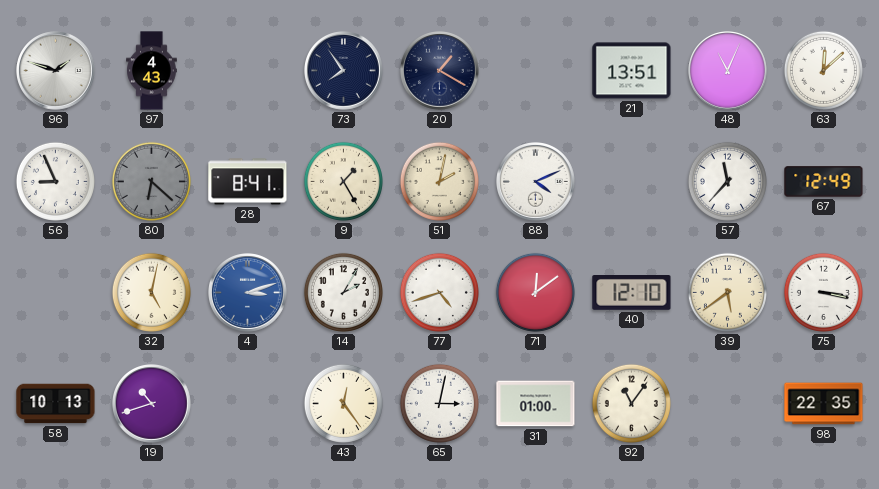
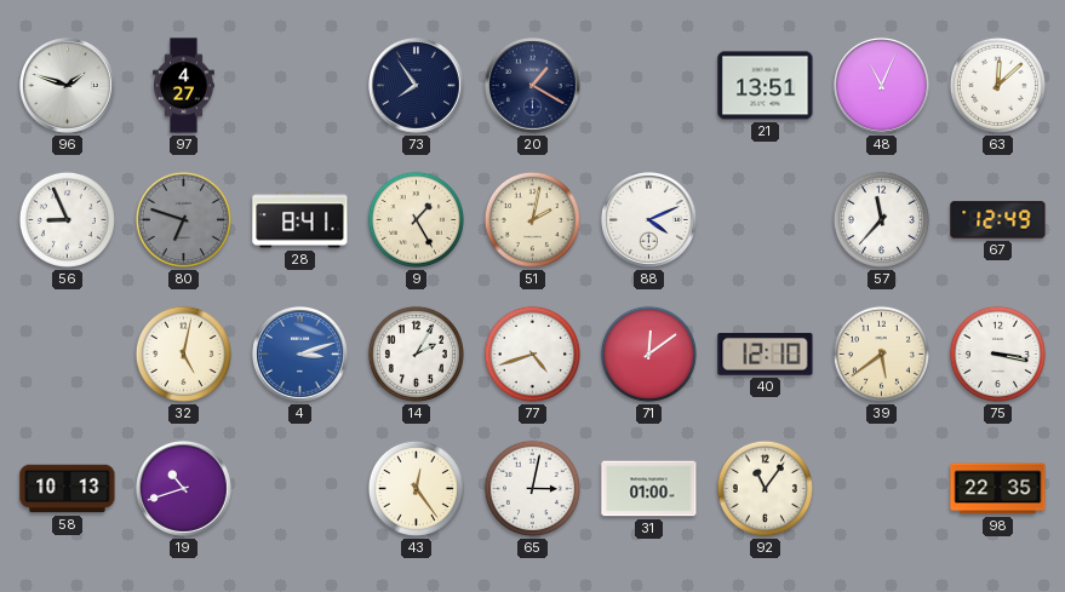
97: 4:43 -> 4:27 (184, 86)
80: 6:22 -> 6:48 (183, 219)
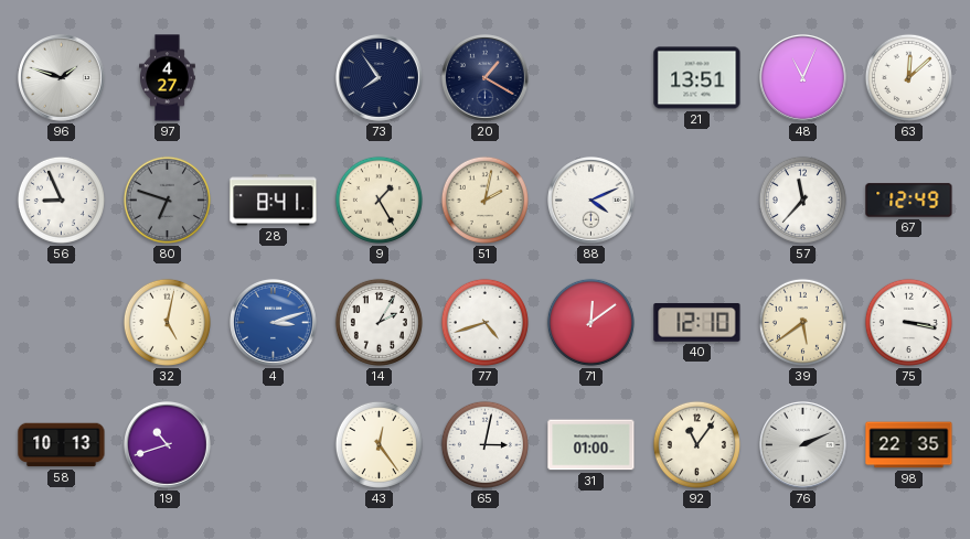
76: none -> 2:11 (803, 445)
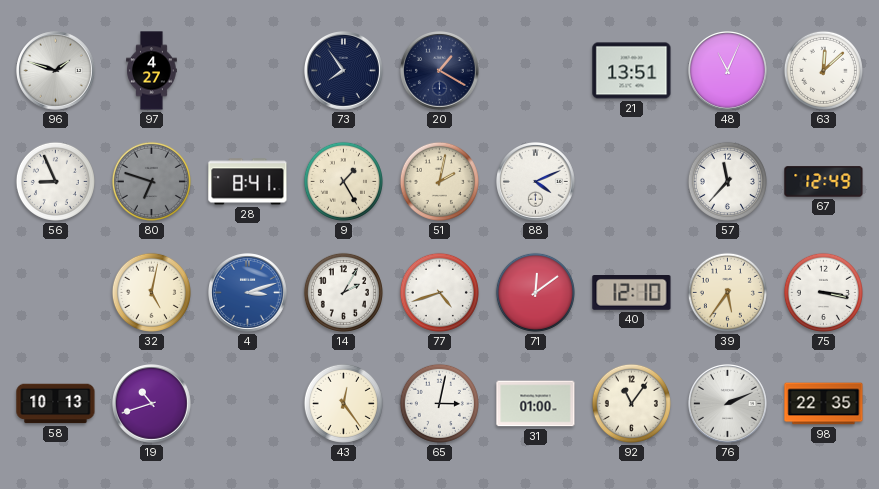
39: 5:39 -> 5:36 (727, 292)
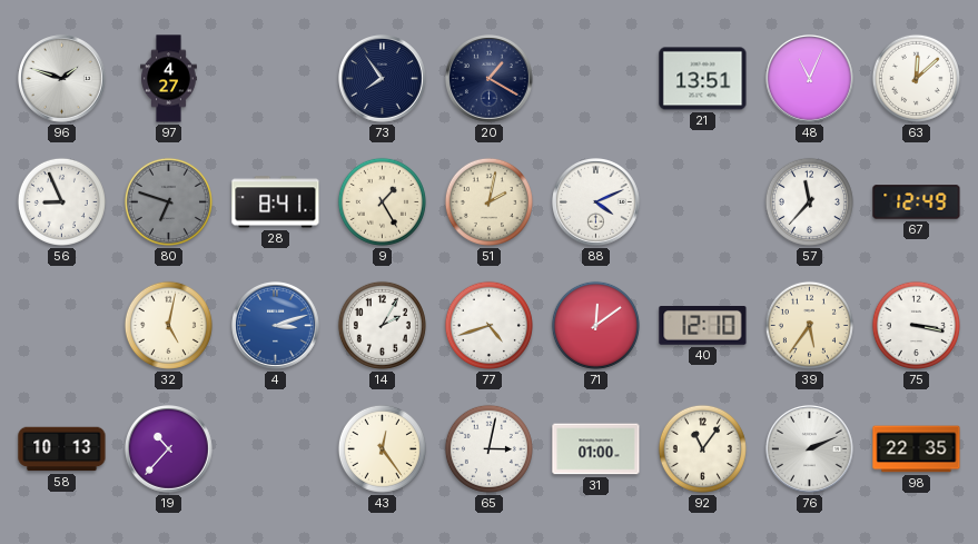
19: 10:42 -> 10:37 (169, 449)
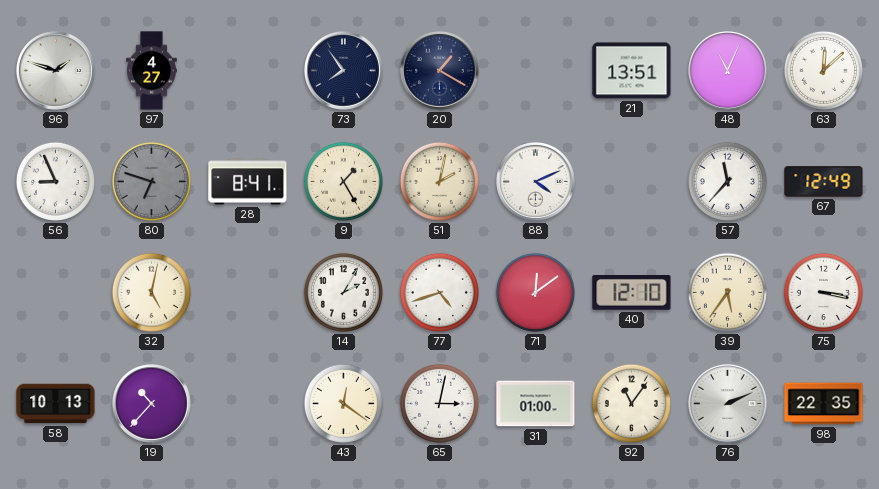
4: 3:12 -> none (276, 326)
43: 12:24 -> 12:21 (343, 403)
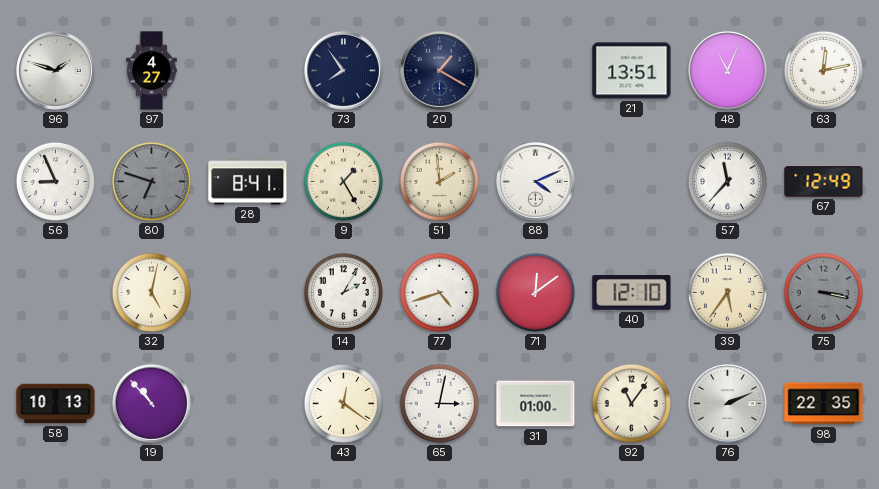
63: 12:08 -> 12:13 (823, 70)
51: 2:02 -> 1:59 (439, 181)
75 dial: white -> grey (823, 292)
19: 10:37 -> 10:53 (152, 404)
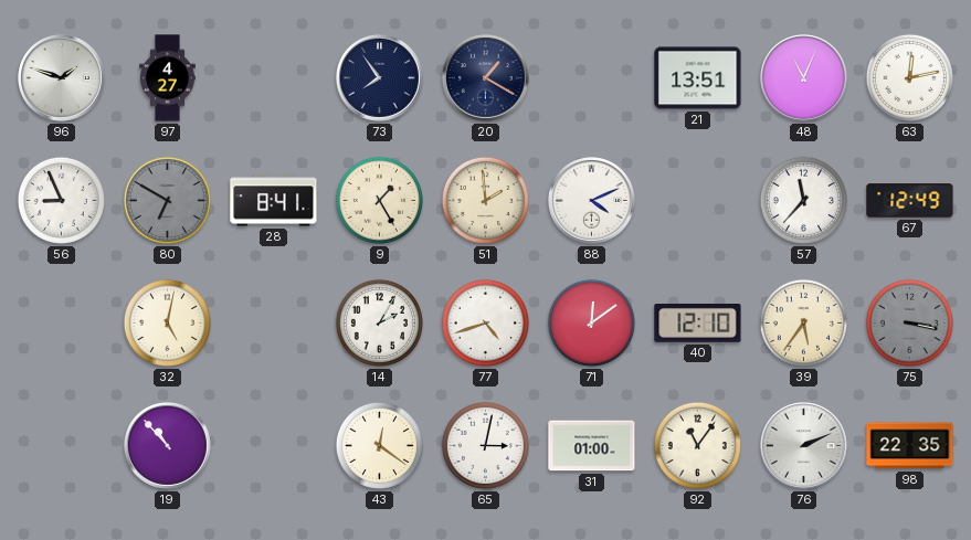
80: 6:48 -> 6:50 (167, 200)
58: 10:13 -> none (56, 404)
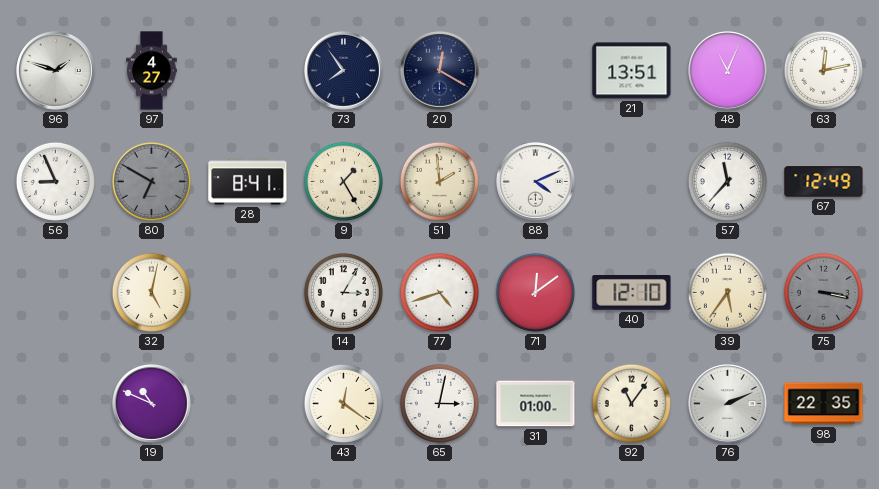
20: 1:20 -> 12:20 (440, 71)
14: 2:05 -> 3:05 (343, 292)
19: 10:53 -> 10:49 (152, 404)
